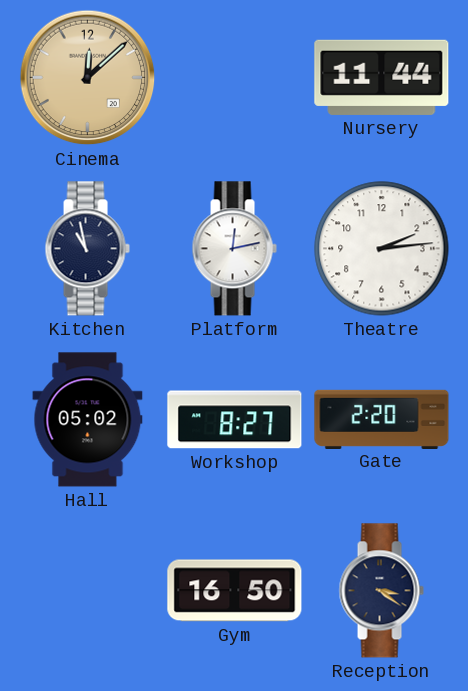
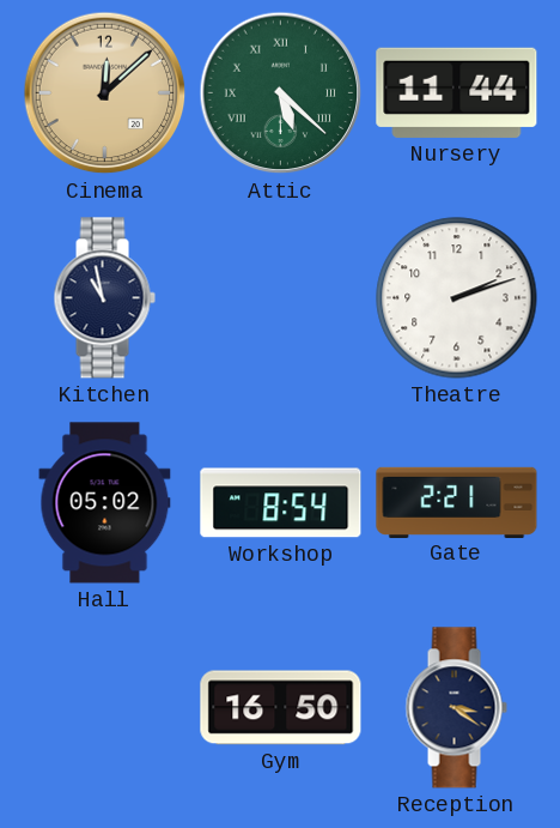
Attic: none -> 5:22 (281, 93)
Platform: 12:13 -> none (234, 249)
Theatre: 2:14 -> 2:12 (457, 298)
Workshop: 8:27 -> 8:54 (281, 503)
Gate: 2:20 -> 2:21 (457, 502)
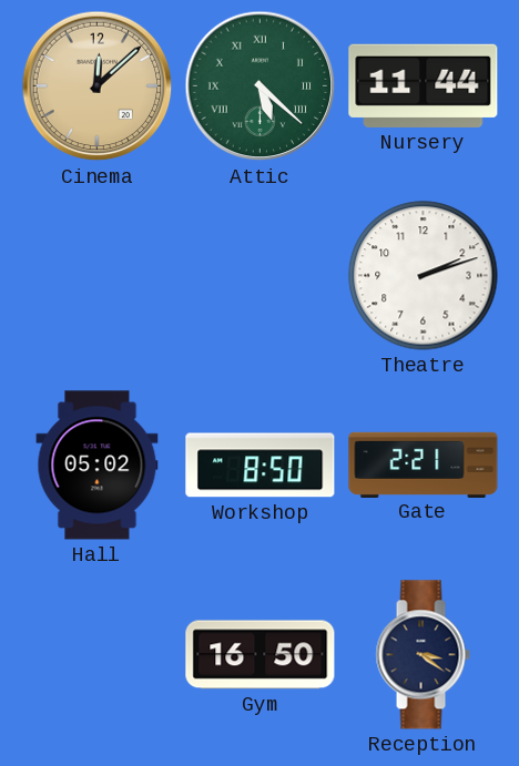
Kitchen: 10:58 -> none (104, 298)
Workshop: 8:54 -> 8:50 (261, 466)
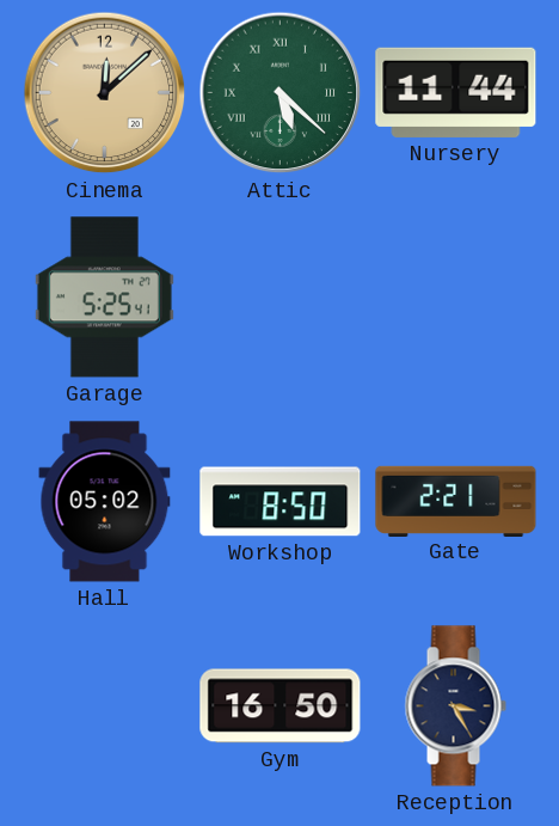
Garage: none -> 5:25 (104, 298)
Theatre: 2:12 -> none (424, 276)
Reception: 3:21 -> 3:25 (455, 706)
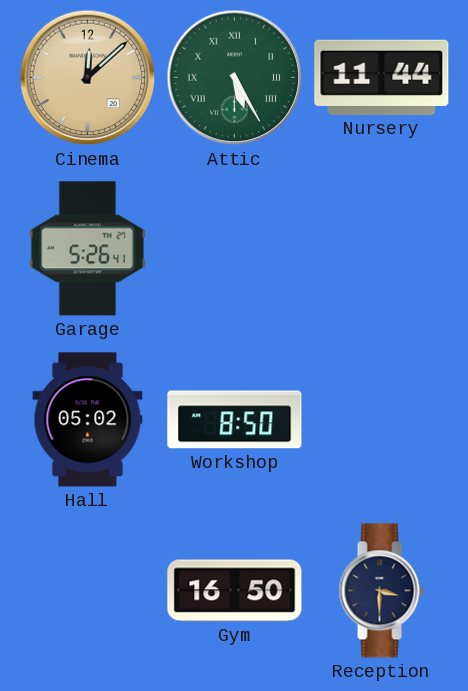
Attic: 5:22 -> 5:25 (235, 78)
Garage: 5:25 -> 5:26 (87, 249)
Gate: 2:21 -> none (456, 501)
Reception: 3:25 -> 3:30 (381, 591)
